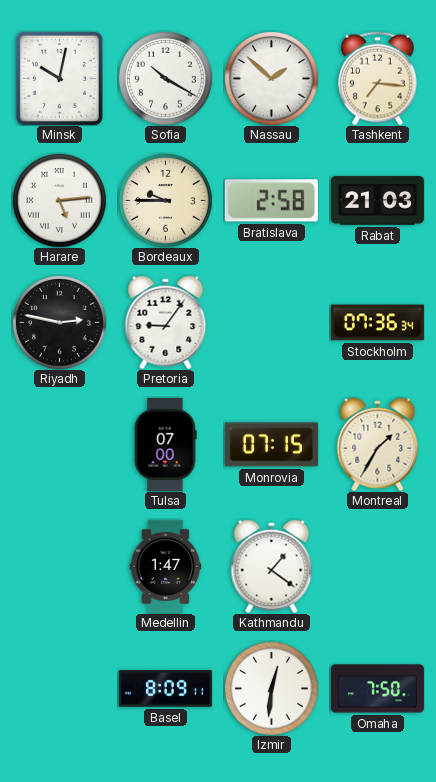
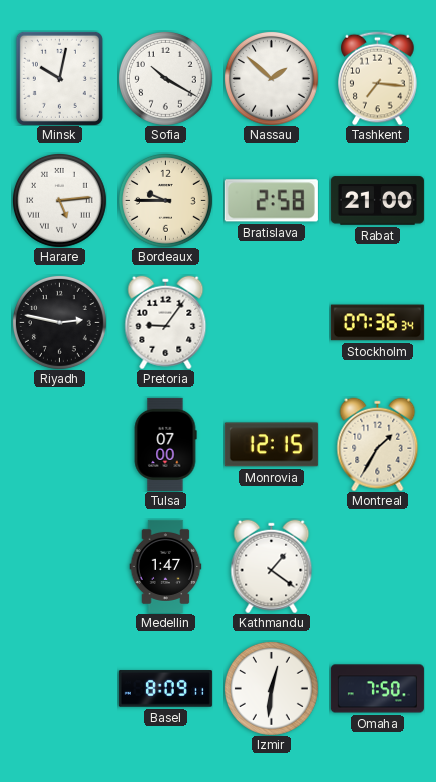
Rabat: 21:03 -> 21:00 (377, 201)
Monrovia: 07:15 -> 12:15 (271, 445)
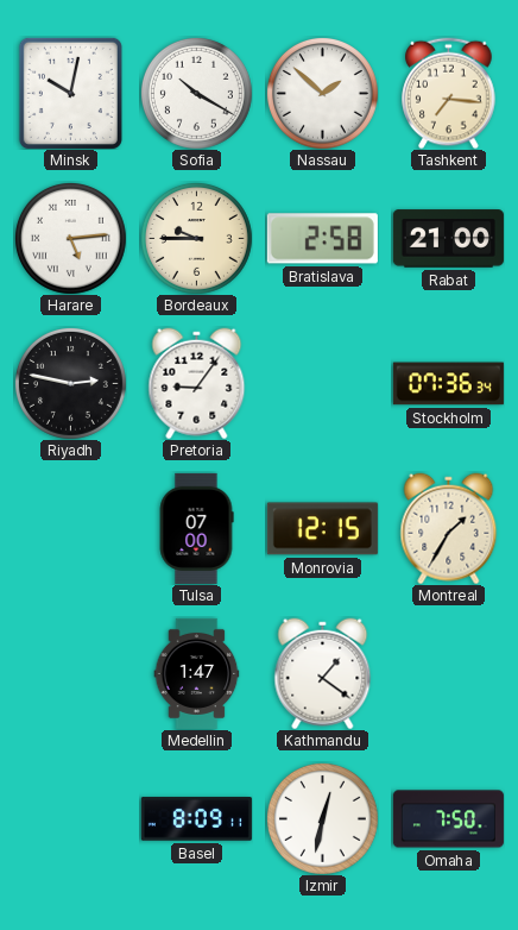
Izmir: 12:31 -> 12:32 (322, 818)
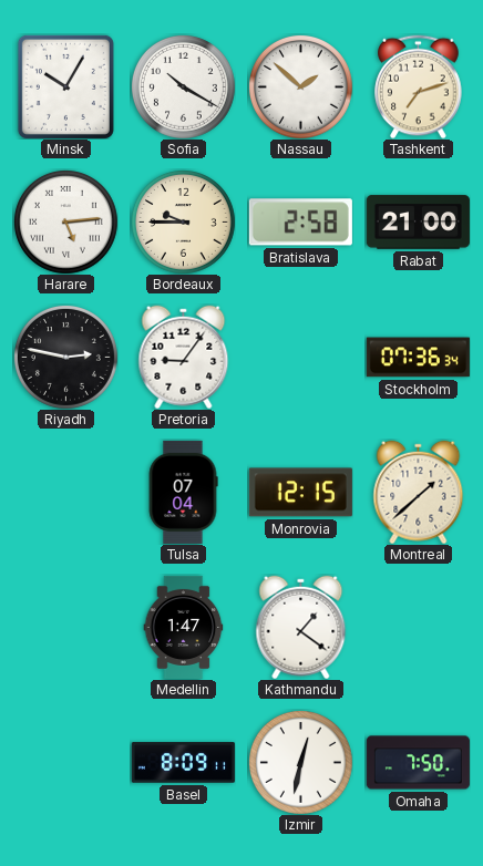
Minsk: 10:02 -> 10:05 (65, 86)
Tashkent: 7:16 -> 7:12 (419, 86)
Tulsa: 07:00 -> 07:04 (183, 492)
Montreal: 1:35 -> 1:38 (419, 492)
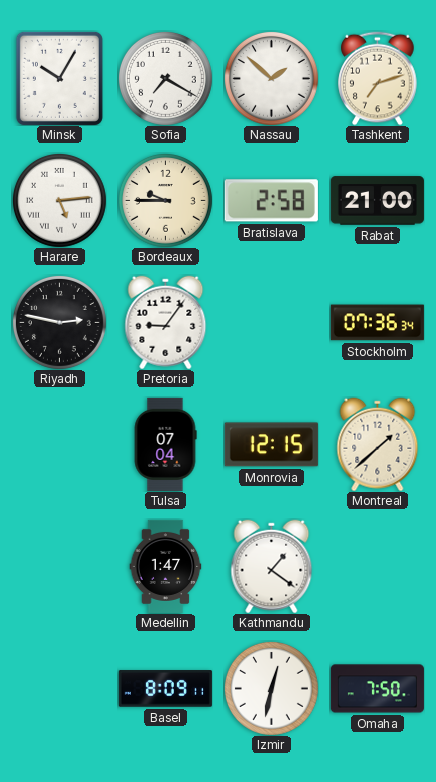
Sofia: 10:20 -> 7:20 (165, 78)
